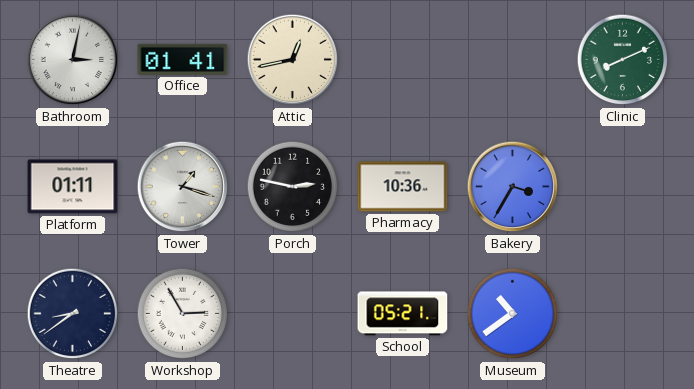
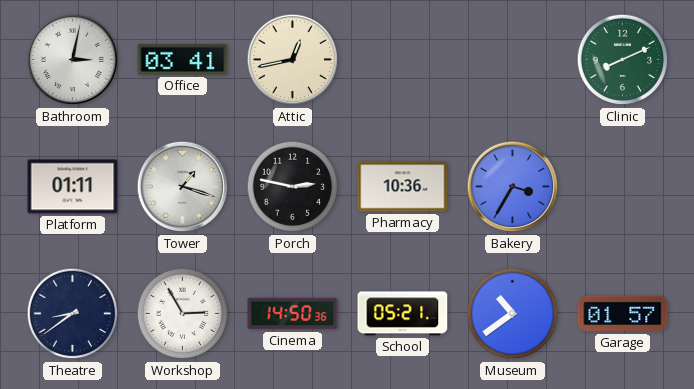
Office: 01:41 -> 03:41 (183, 59)
Cinema: none -> 14:50 (293, 314)
Garage: none -> 01:57 (623, 314)
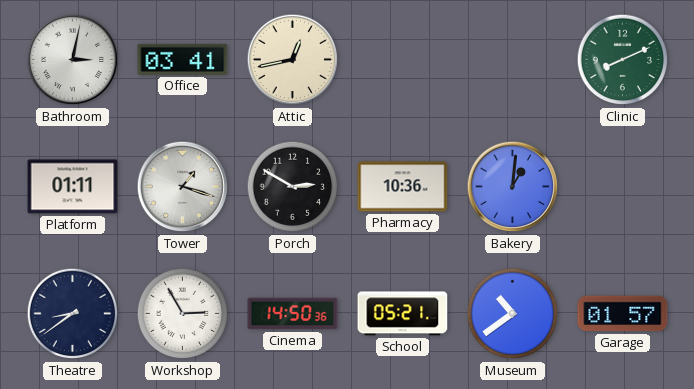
Porch: 2:47 -> 2:50 (293, 187)
Bakery: 3:35 -> 1:01 (513, 187)
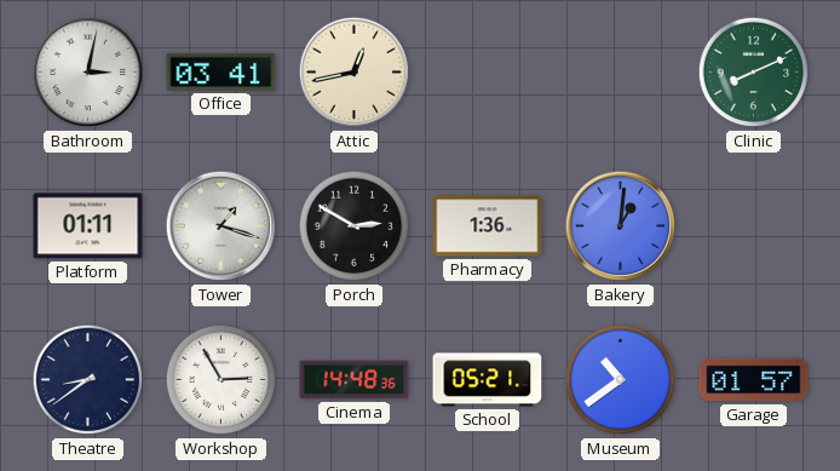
Pharmacy: 10:36 -> 1:36 (488, 226)
Cinema: 14:50 -> 14:48 (355, 380)
